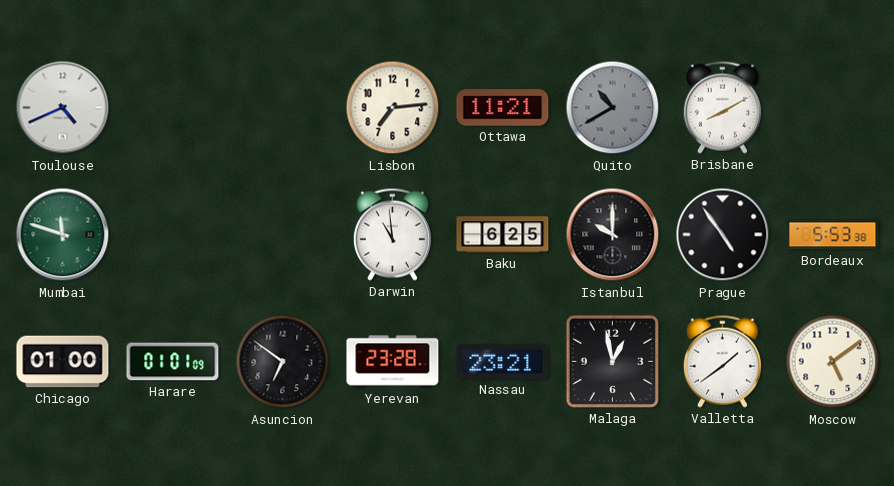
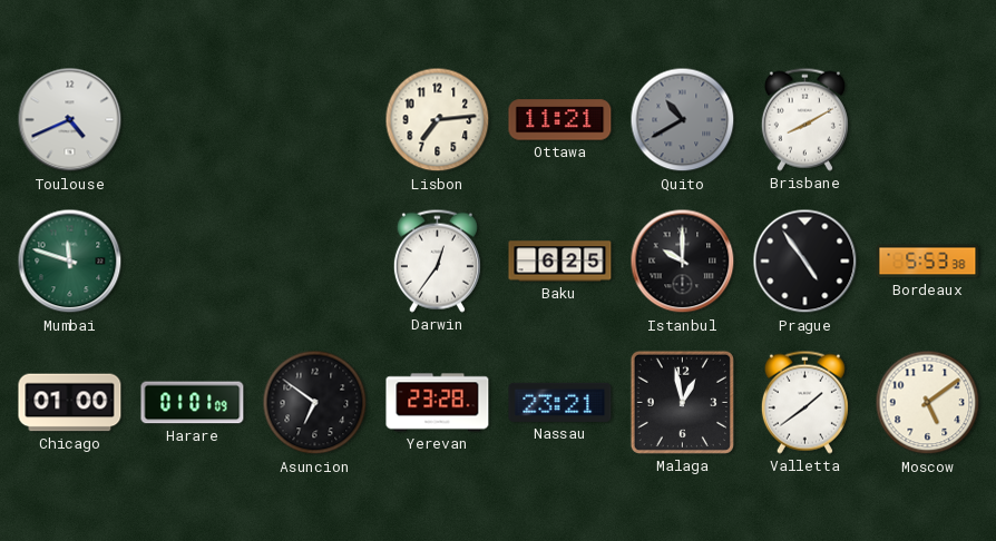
Darwin: 10:59 -> 12:36 (437, 260)
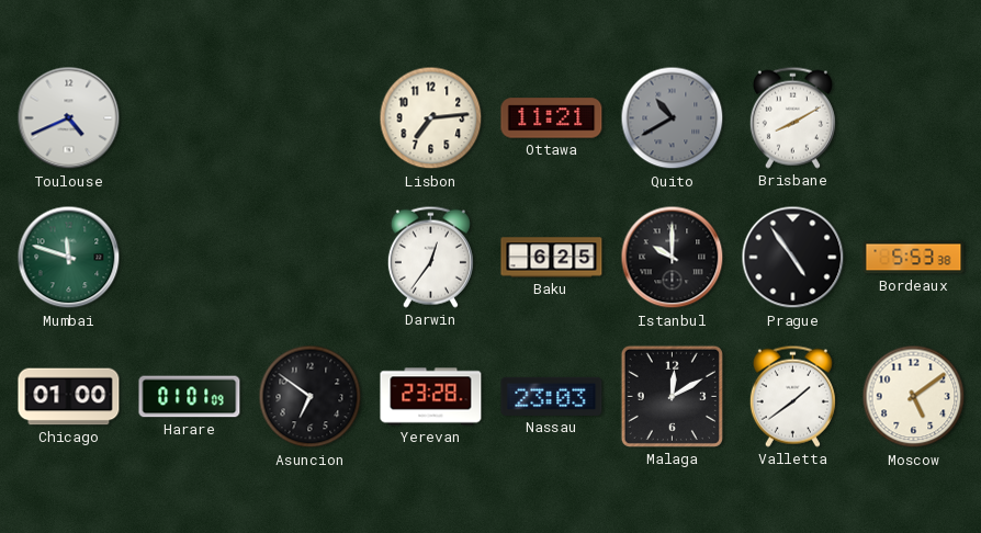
Nassau: 23:21 -> 23:03 (552, 396)
Malaga: 12:58 -> 12:10 (672, 396)
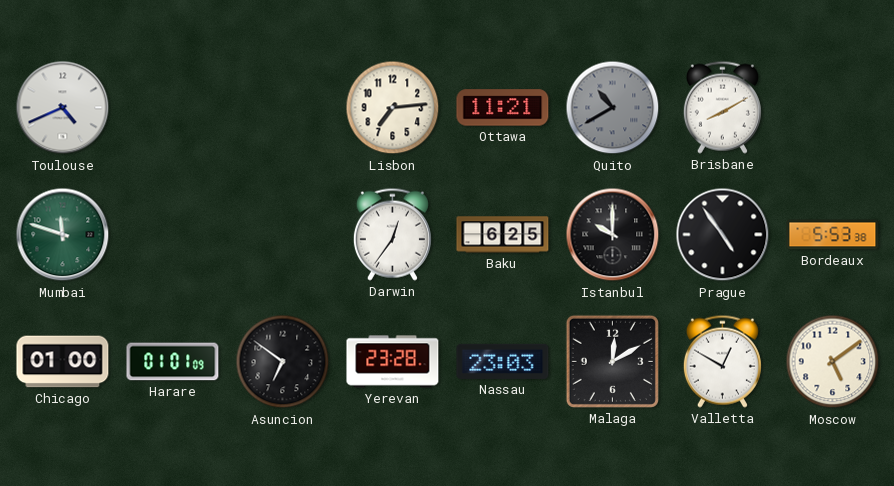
Valletta: 1:39 -> 12:50 (722, 361)
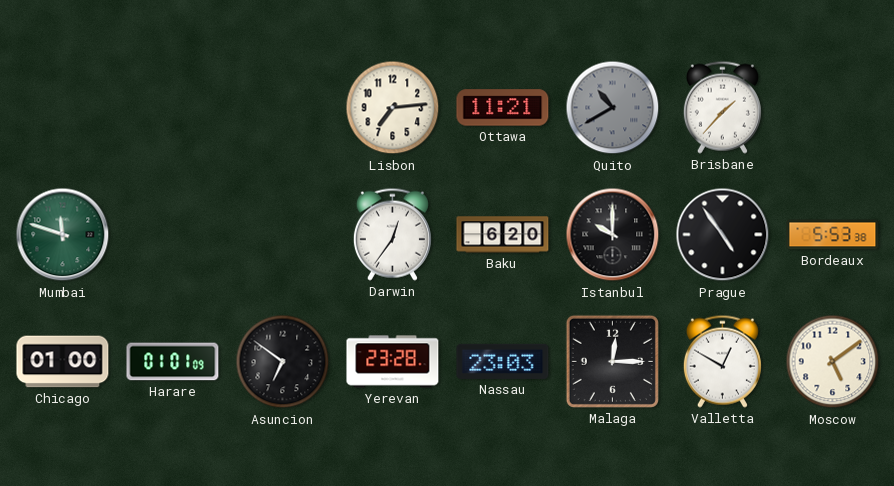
Toulouse: 4:41 -> none (63, 108)
Brisbane: 8:10 -> 1:37 (722, 107)
Baku: 6:25 -> 6:20 (503, 235)
Malaga: 12:10 -> 12:15 (612, 361)
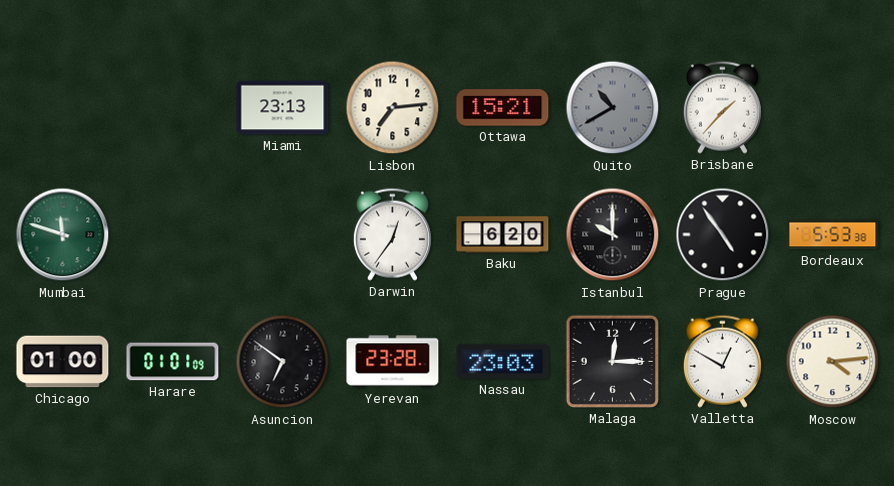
Miami: none -> 23:13 (283, 108)
Ottawa: 11:21 -> 15:21 (503, 108)
Moscow: 5:09 -> 4:14 (833, 362)
